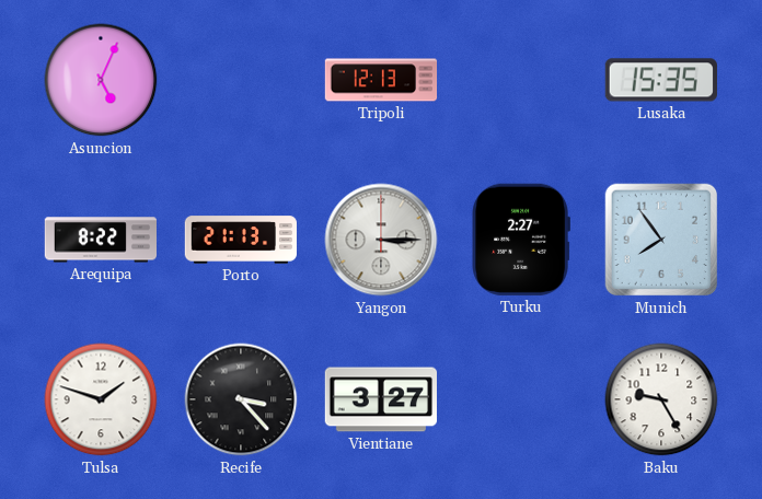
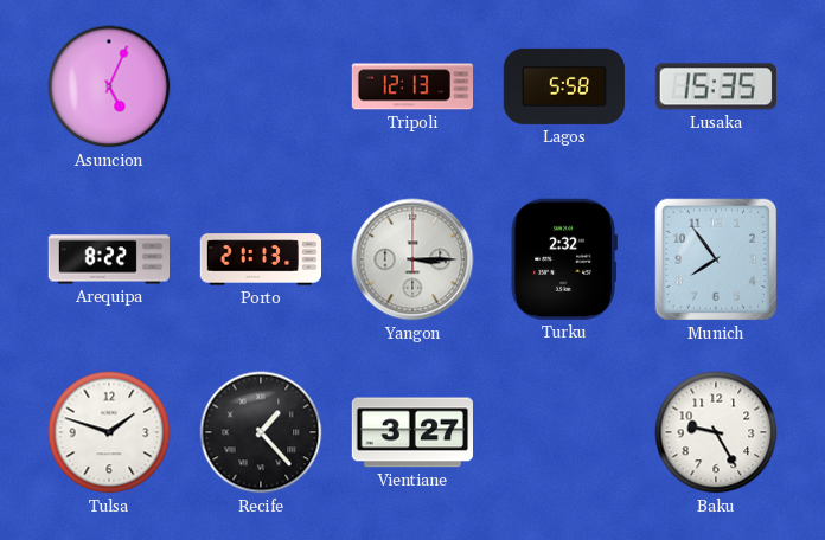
Lagos: none -> 5:58 (563, 86)
Turku: 2:27 -> 2:32 (563, 259)
Recife: 3:23 -> 1:23 (261, 432)
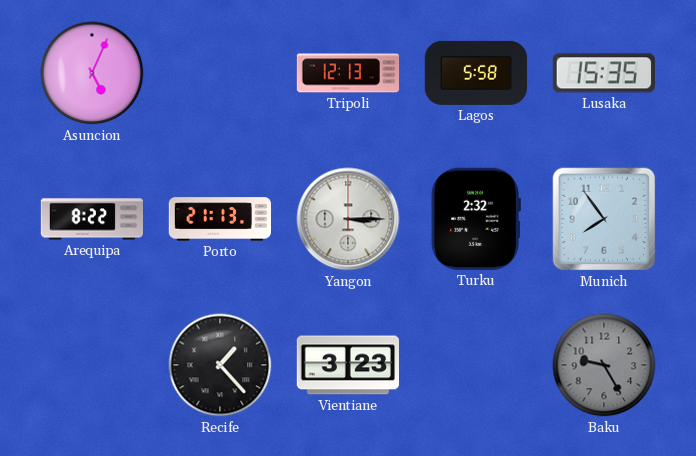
Tulsa: 1:48 -> none (109, 432)
Vientiane: 3:27 -> 3:23 (347, 365)
Baku dial: white -> grey (604, 365)
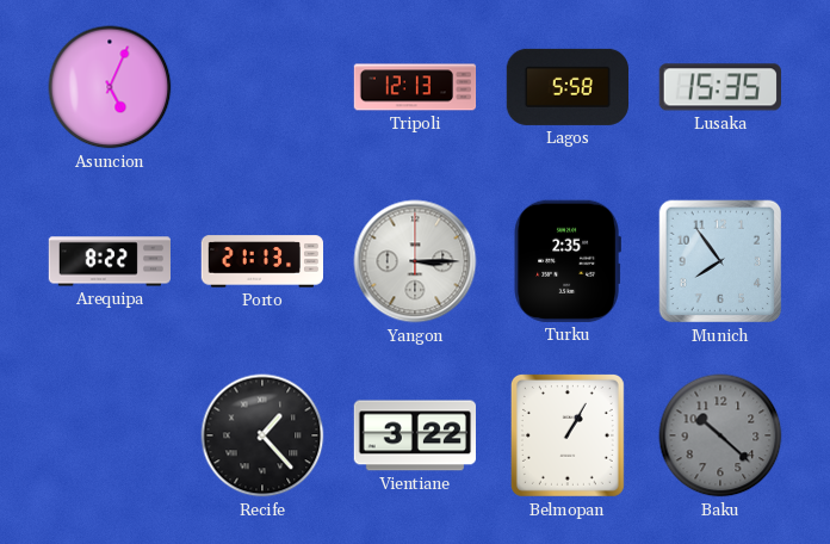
Turku: 2:32 -> 2:35 (566, 261)
Vientiane: 3:23 -> 3:22 (414, 435)
Belmopan: none -> 1:05 (568, 435)
Baku: 9:25 -> 10:22 (720, 435)
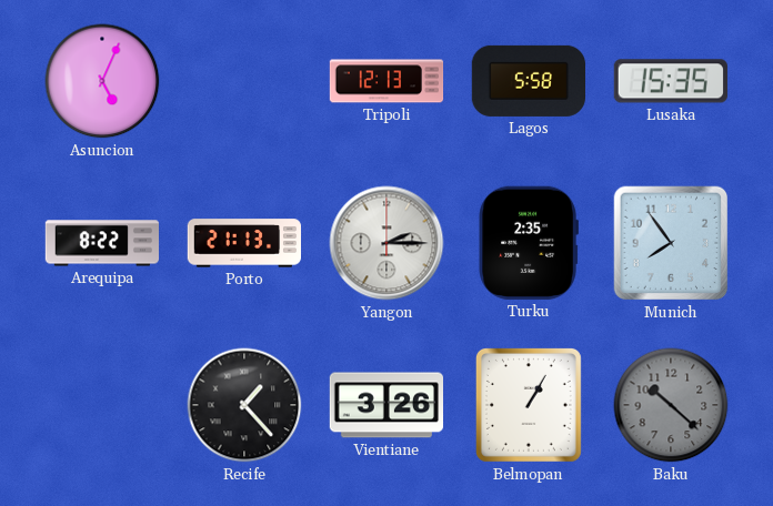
Yangon: 3:15 -> 2:15 (386, 243)
Vientiane: 3:22 -> 3:26 (385, 405)
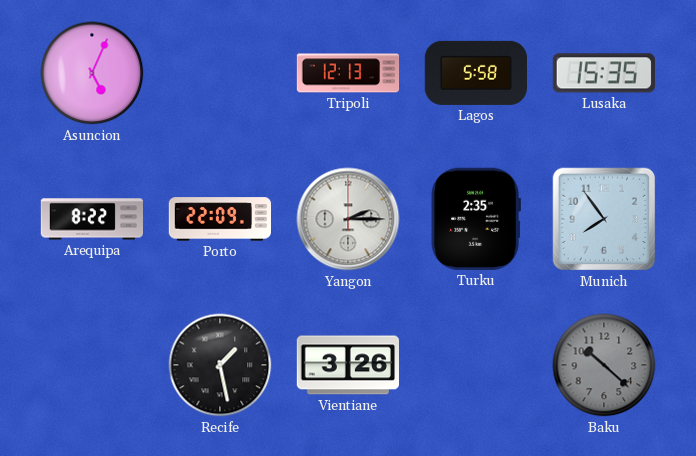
Porto: 21:13 -> 22:09 (219, 219)
Recife: 1:23 -> 1:28 (220, 365)
Belmopan: 1:05 -> none (529, 405)
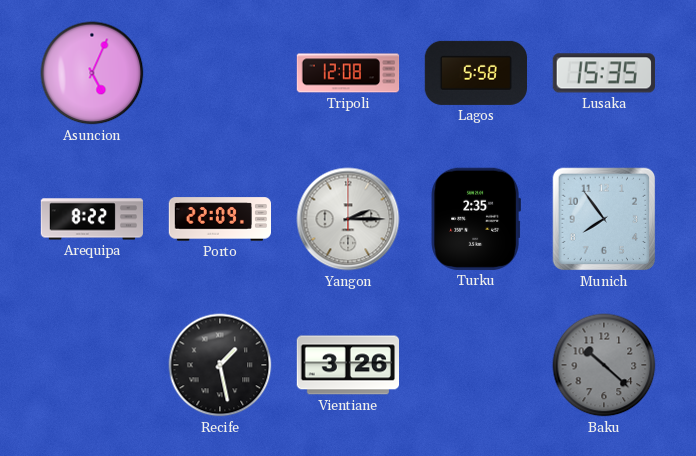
Tripoli: 12:13 -> 12:08 (348, 73)
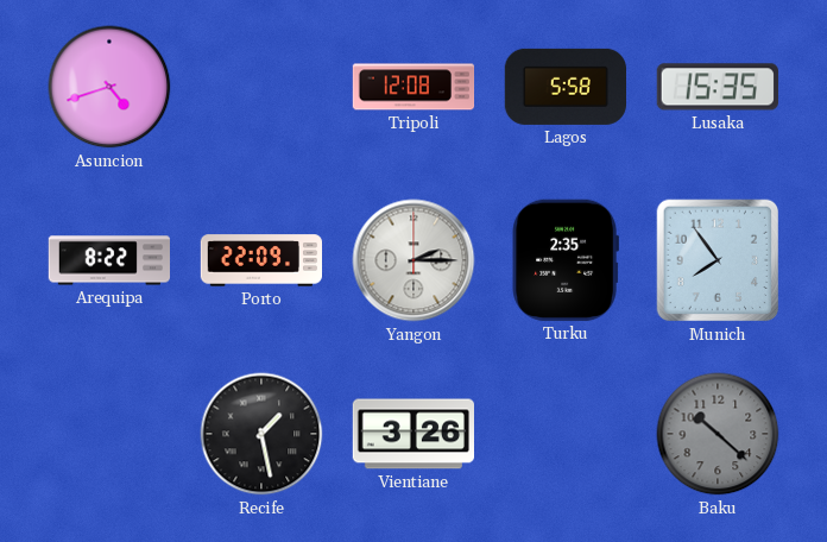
Asuncion: 5:04 -> 4:42 (109, 87)
